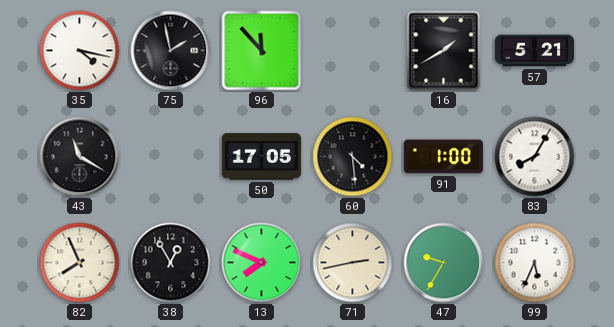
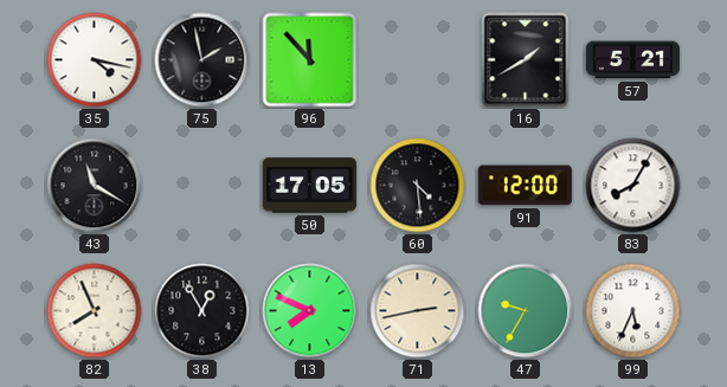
91: 1:00 -> 12:00 (525, 186)
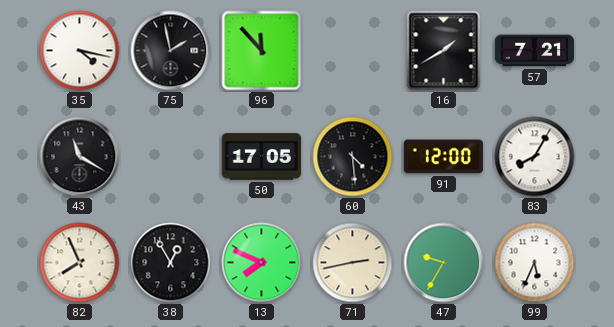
57: 5:21 -> 7:21 (534, 51)
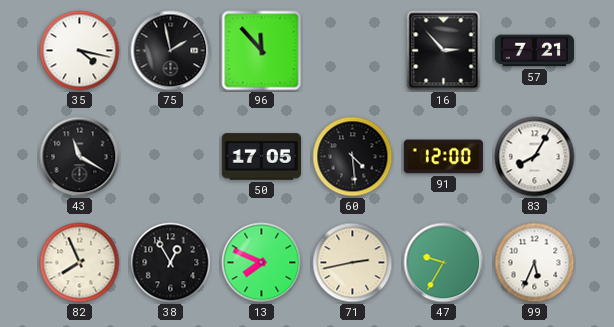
16: 1:40 -> 2:53 (444, 51)
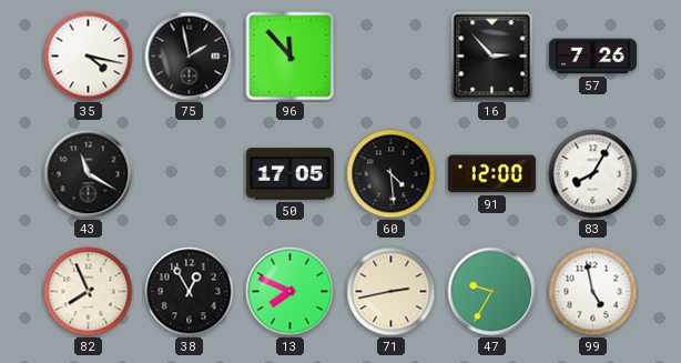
57: 7:21 -> 7:26 (592, 57)
99: 5:34 -> 4:58 (593, 292)
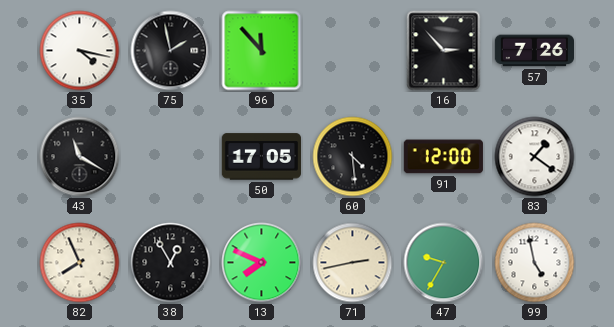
83: 8:05 -> 1:21 (535, 157)
